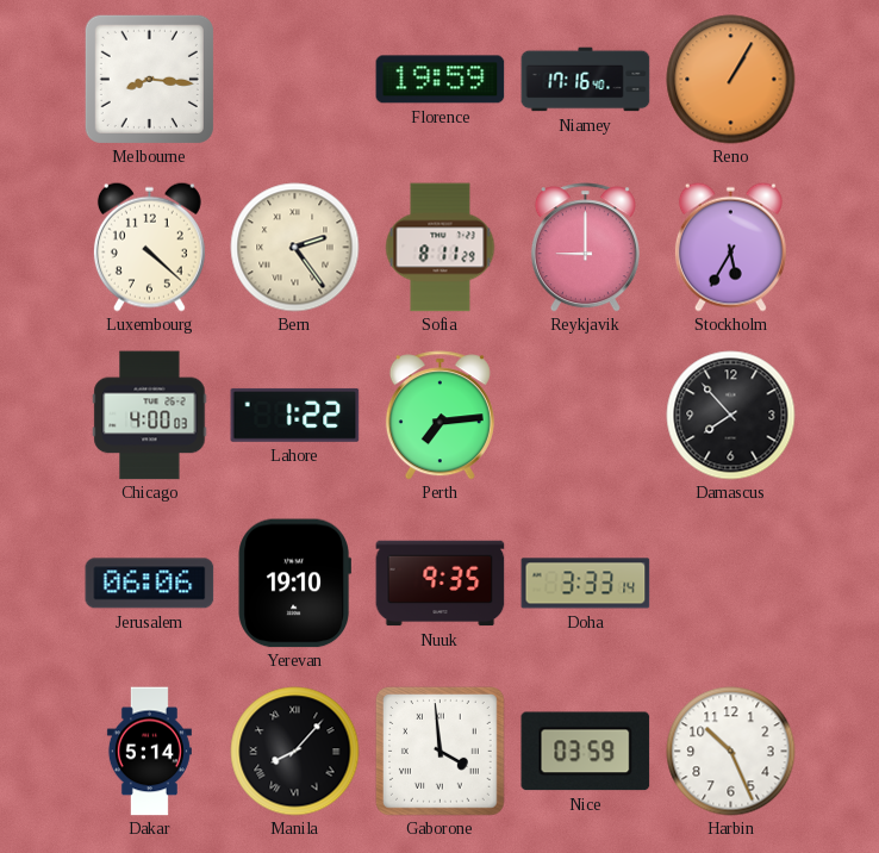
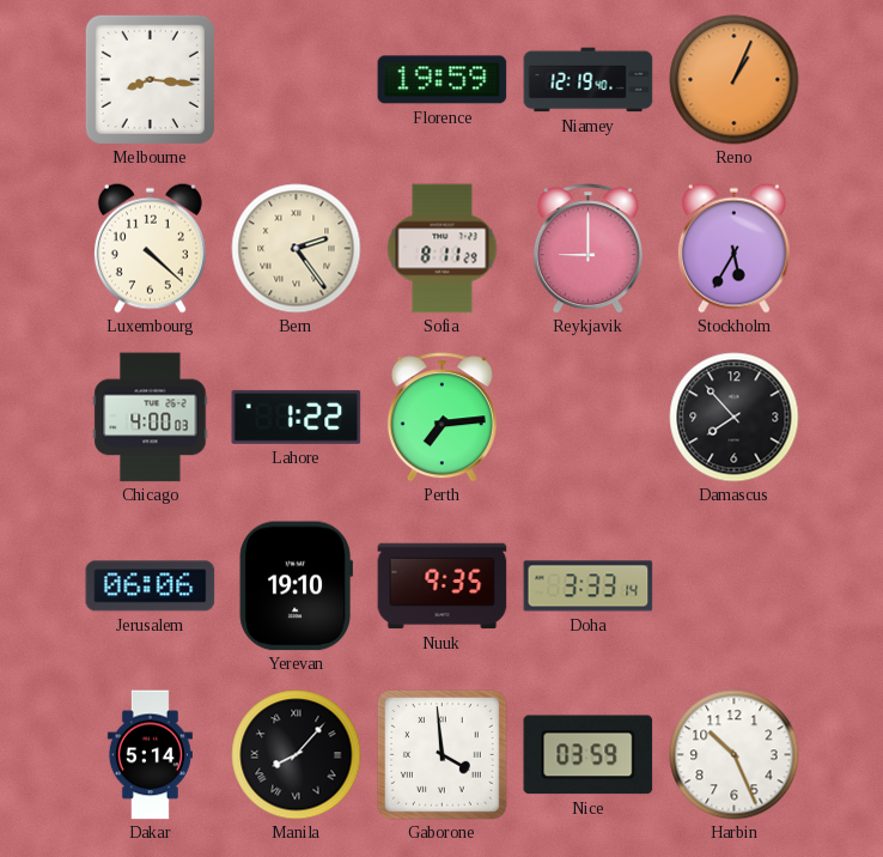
Niamey: 17:16 -> 12:19 (589, 80)
Reno: 1:05 -> 1:04 (735, 80)
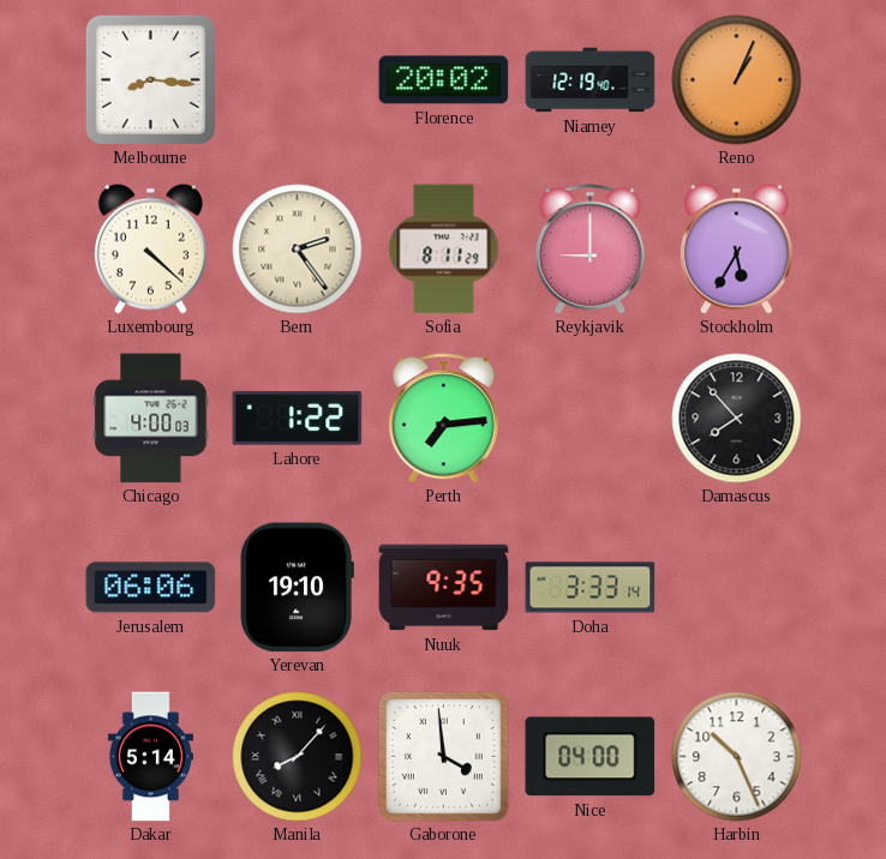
Florence: 19:59 -> 20:02 (444, 80)
Nice: 03:59 -> 04:00 (591, 757)
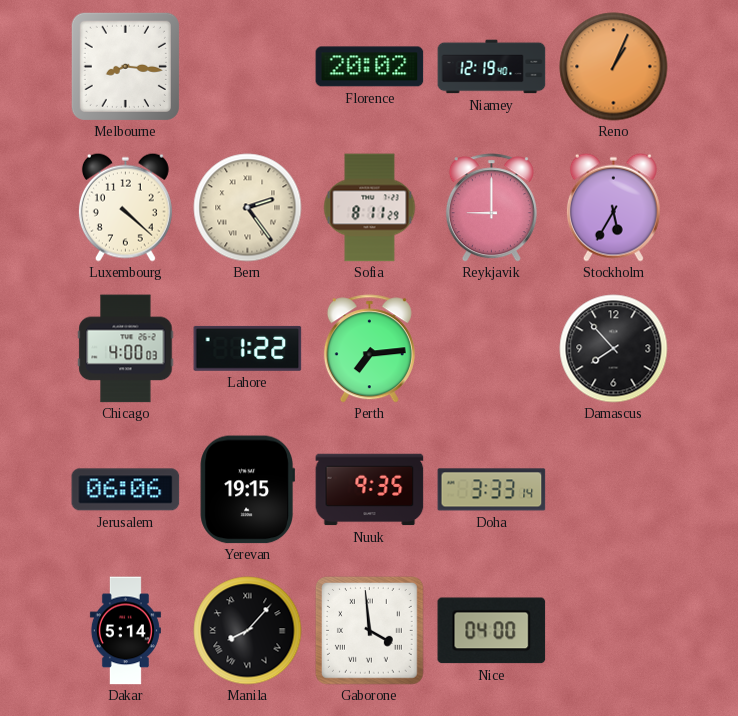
Yerevan: 19:10 -> 19:15 (247, 490)
Harbin: 10:26 -> none (737, 757)
